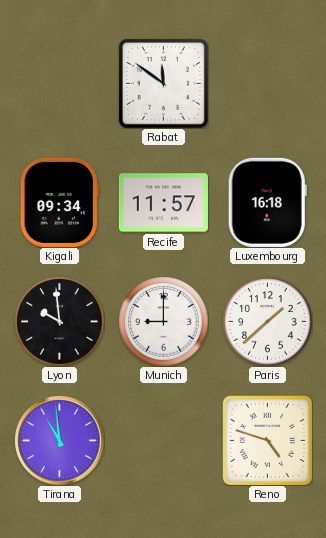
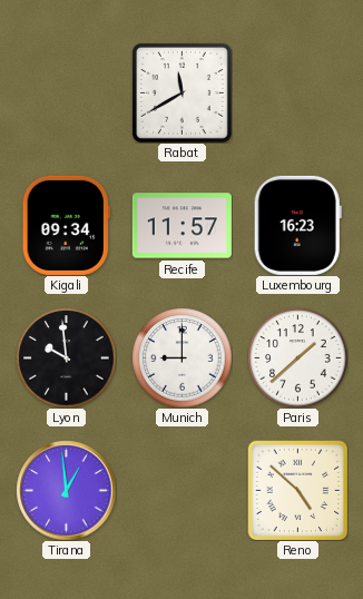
Rabat: 11:51 -> 11:40 (181, 92)
Luxembourg: 16:18 -> 16:23 (297, 225)
Tirana: 10:59 -> 12:59 (66, 490)
Reno: 4:48 -> 4:52 (297, 490)
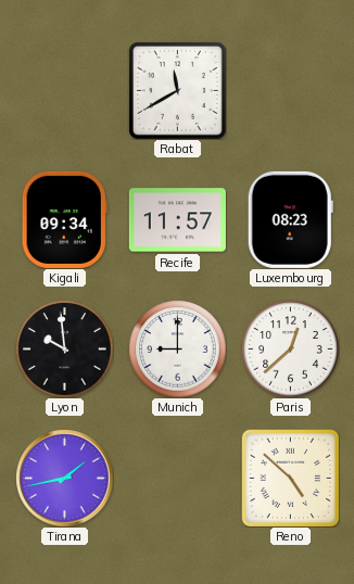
Luxembourg: 16:23 -> 08:23 (290, 219)
Paris: 1:38 -> 12:38 (290, 348)
Tirana: 12:59 -> 1:43 (64, 478)
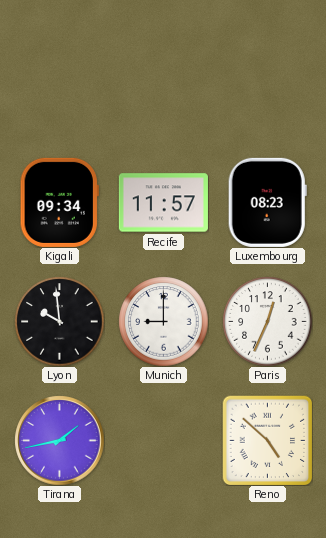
Rabat: 11:40 -> none (177, 90)
Paris: 12:38 -> 12:34 (267, 321)
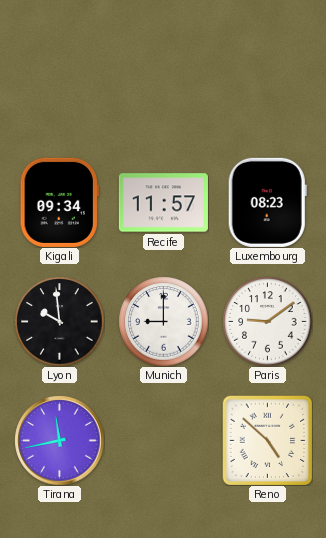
Paris: 12:34 -> 9:09 (267, 321)
Tirana: 1:43 -> 11:43 (59, 440)
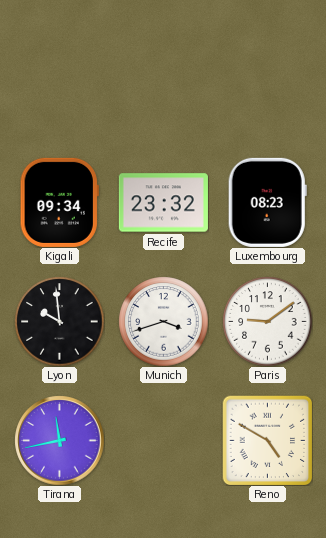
Recife: 11:57 -> 23:32 (163, 203)
Munich: 9:00 -> 3:42 (163, 321)
Reno: 4:52 -> 4:50 (267, 440)
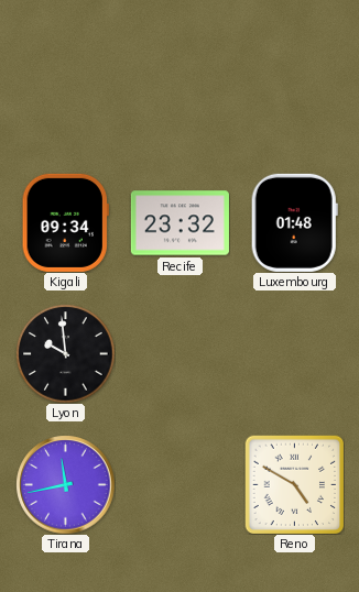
Luxembourg: 08:23 -> 01:48 (294, 222)
Munich: 3:42 -> none (163, 321)
Paris: 9:09 -> none (267, 321)
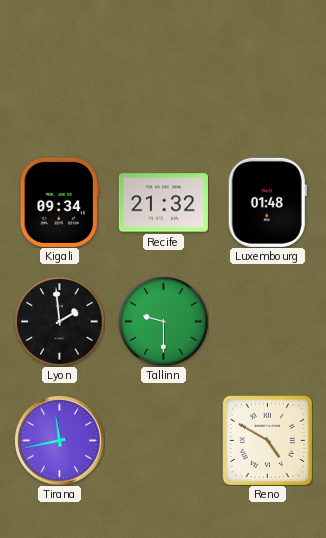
Recife: 23:32 -> 21:32 (163, 203)
Lyon: 9:59 -> 1:59 (59, 321)
Tallinn: none -> 9:30 (163, 321)
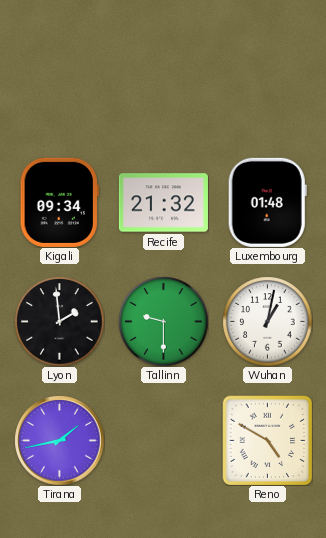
Wuhan: none -> 1:02 (267, 321)
Tirana: 11:43 -> 1:43 (59, 440)
